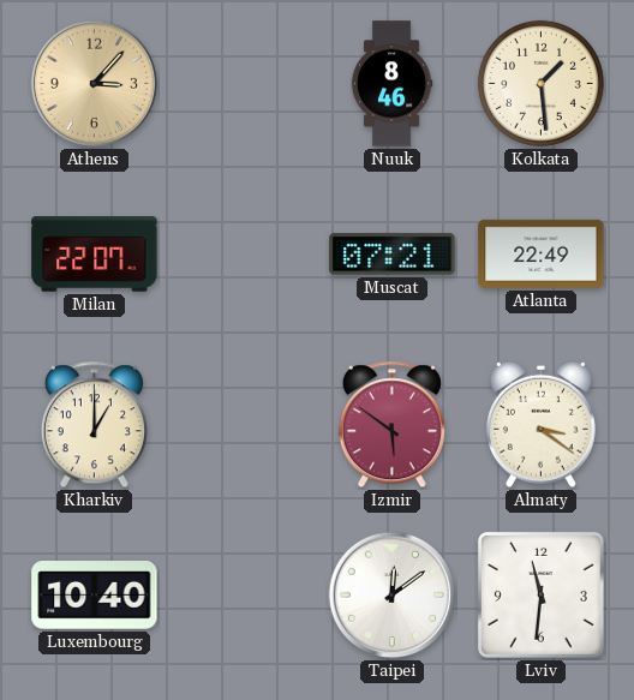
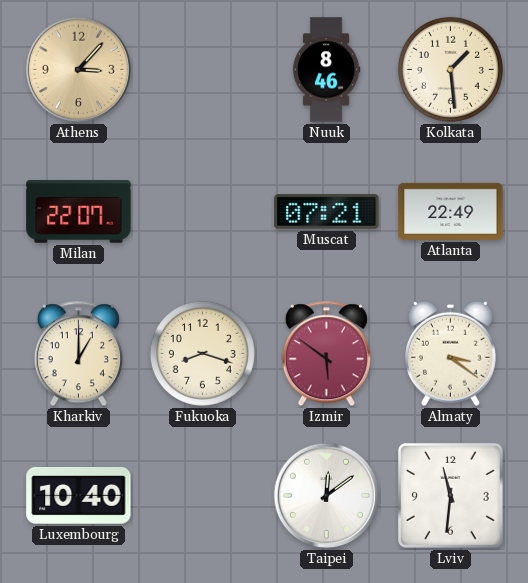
Fukuoka: none -> 8:18 (202, 353)
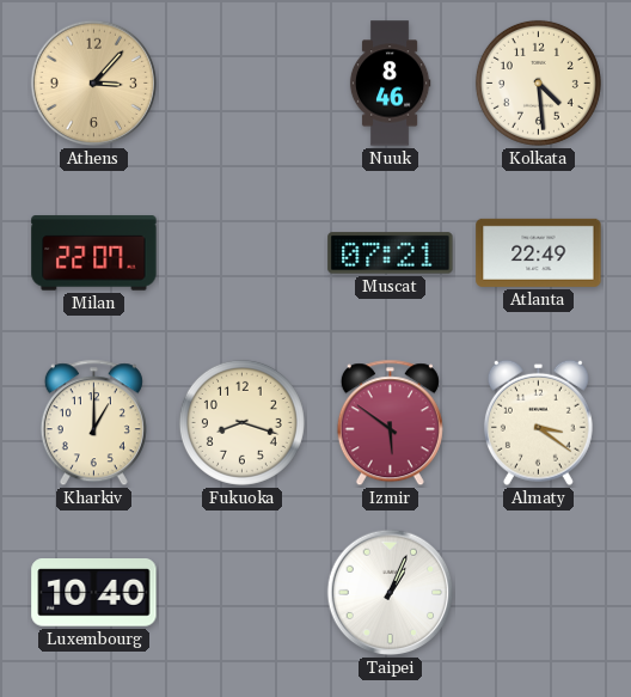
Kolkata: 1:29 -> 4:29 (538, 82)
Taipei: 12:09 -> 1:04 (391, 593)
Lviv: 11:31 -> none (450, 495)
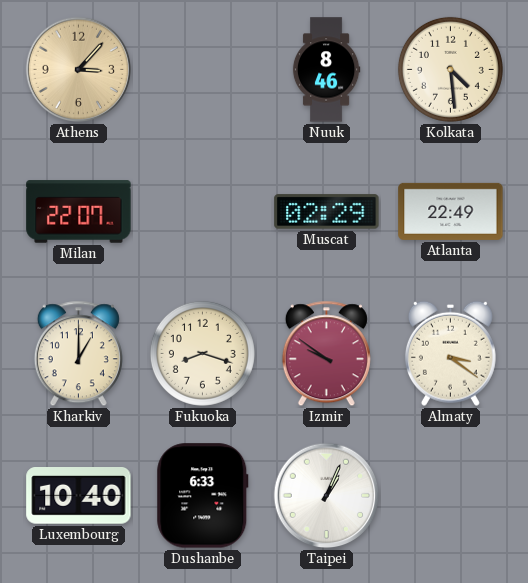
Muscat: 07:21 -> 02:29 (327, 212)
Izmir: 5:51 -> 9:51 (326, 354)
Dushanbe: none -> 6:33 (203, 496)
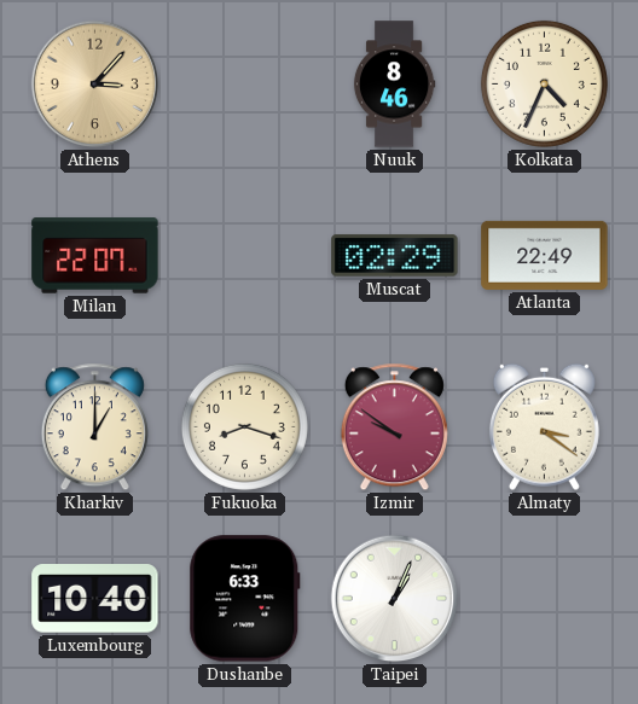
Kolkata: 4:29 -> 4:34 (544, 83)
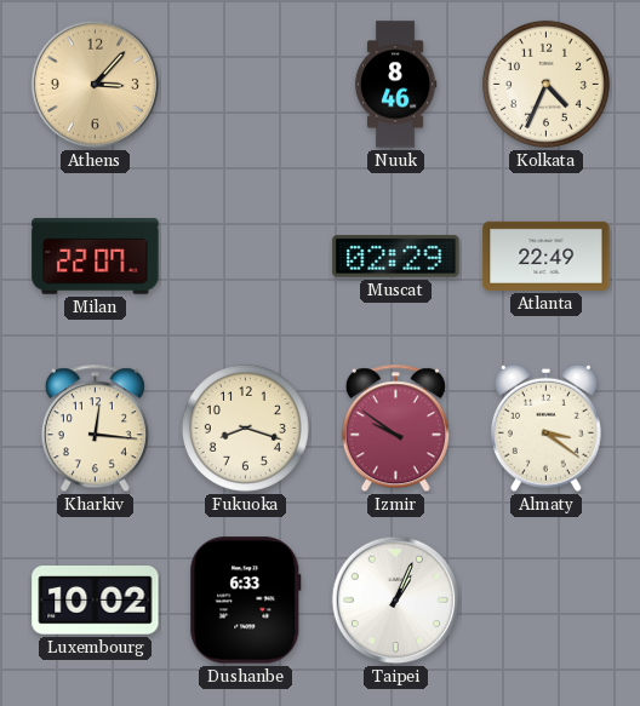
Kharkiv: 1:00 -> 12:16 (95, 429)
Luxembourg: 10:40 -> 10:02 (96, 601)
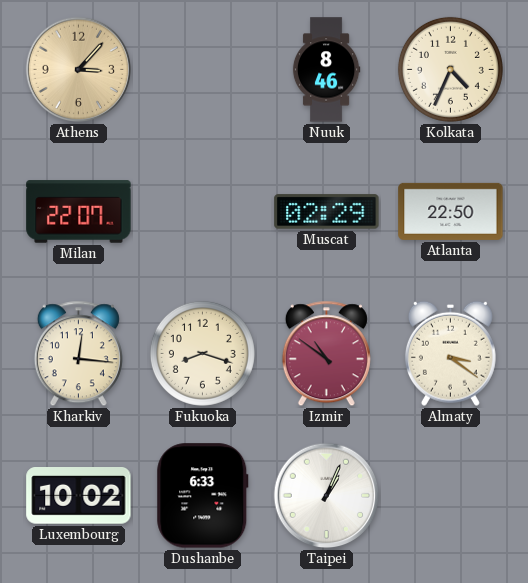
Atlanta: 22:49 -> 22:50 (451, 211)
Izmir: 9:51 -> 10:51 (326, 354)
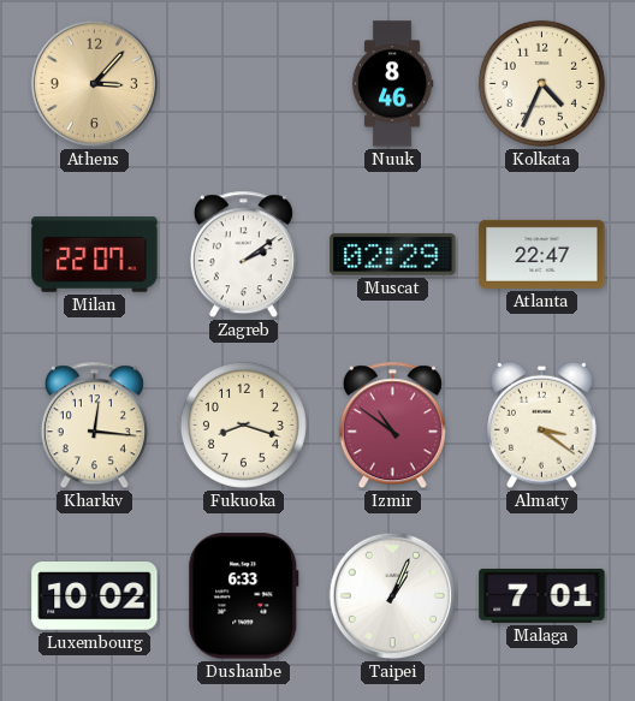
Zagreb: none -> 2:09 (243, 255)
Atlanta: 22:50 -> 22:47 (542, 254)
Malaga: none -> 7:01 (542, 595)
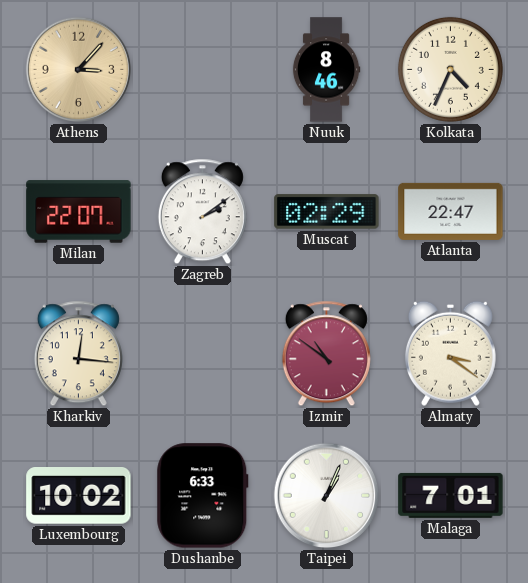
Fukuoka: 8:18 -> none (243, 424)
